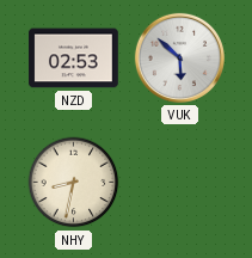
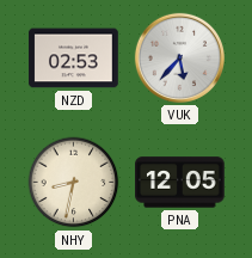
VUK: 5:52 -> 5:37 (179, 57)
PNA: none -> 12:05 (180, 183)
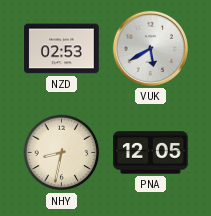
VUK: 5:37 -> 5:40 (150, 48)
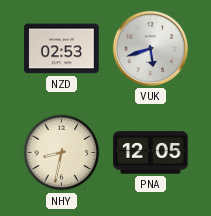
VUK: 5:40 -> 5:42 (150, 48)
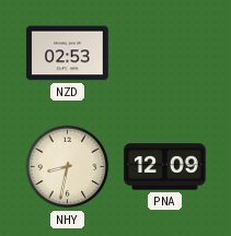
VUK: 5:42 -> none (150, 48)
PNA: 12:05 -> 12:09 (165, 167)
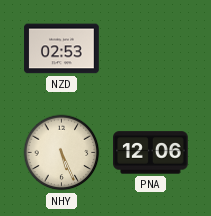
NHY: 8:32 -> 5:26 (62, 153)
PNA: 12:09 -> 12:06 (151, 153)
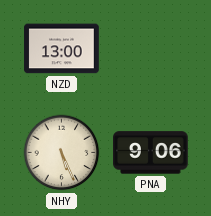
NZD: 02:53 -> 13:00 (62, 49)
PNA: 12:06 -> 9:06 (151, 153)
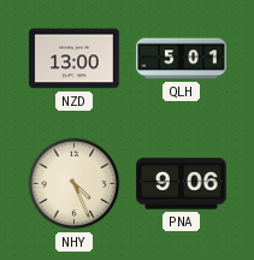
QLH: none -> 5:01 (182, 59)
NHY: 5:26 -> 4:26 (75, 184)
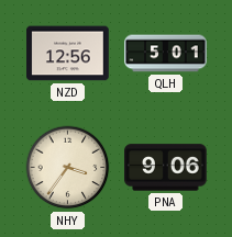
NZD: 13:00 -> 12:56 (68, 54)
NHY: 4:26 -> 3:36 (68, 168)
